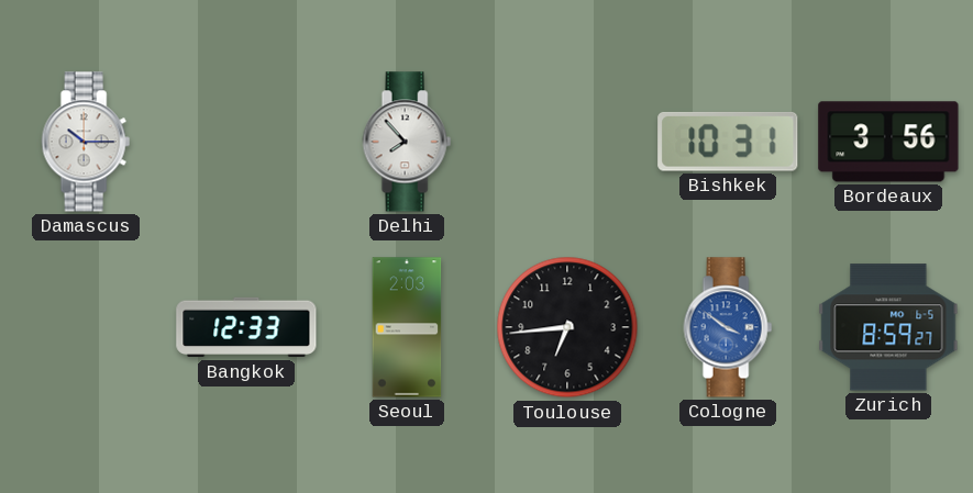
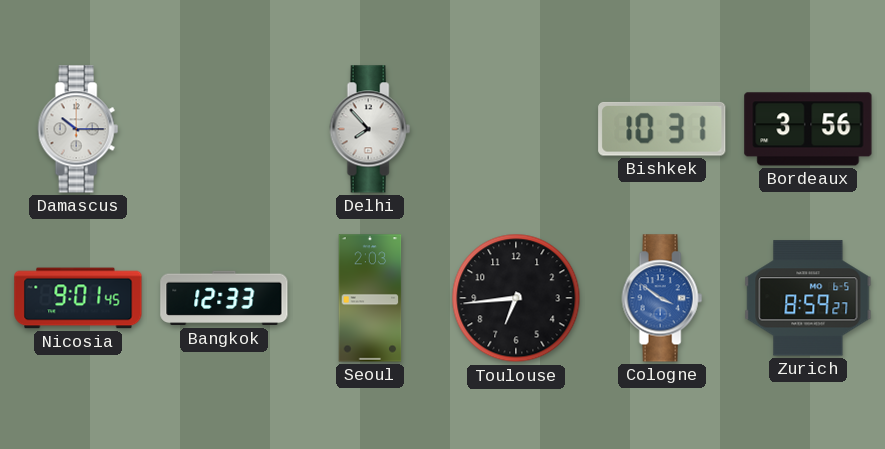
Nicosia: none -> 9:01 (78, 298)
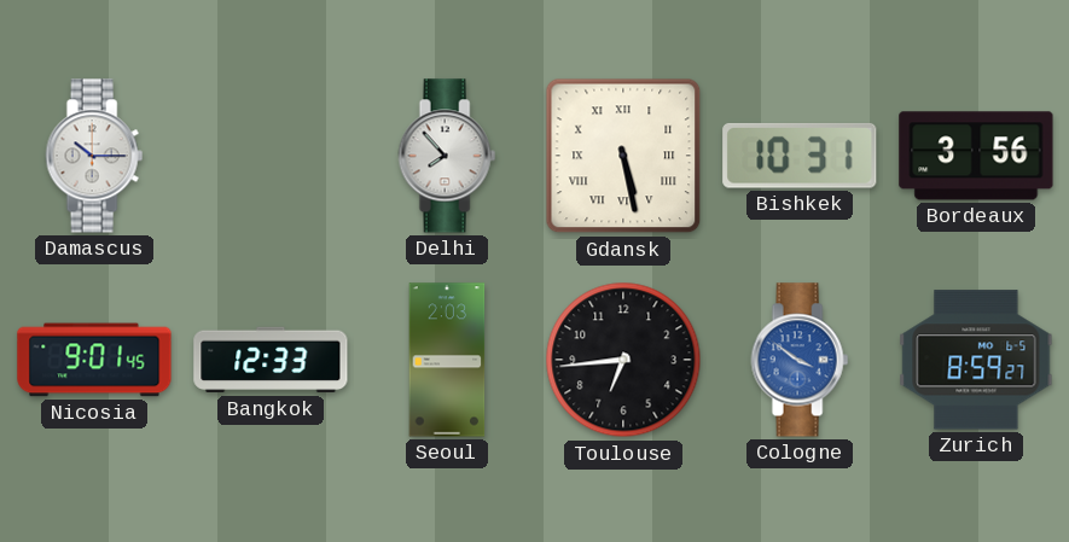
Gdansk: none -> 5:28 (623, 156)
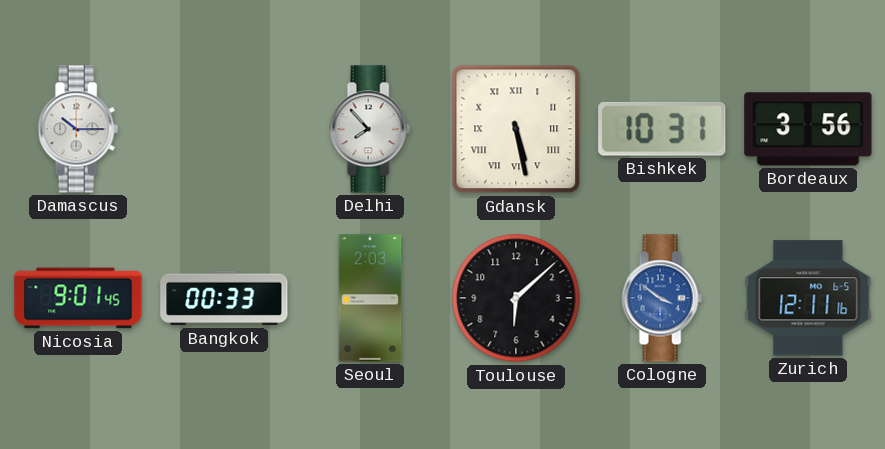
Bangkok: 12:33 -> 00:33 (224, 298)
Toulouse: 6:44 -> 6:08 (516, 298)
Zurich: 8:59 -> 12:11 (808, 298)
